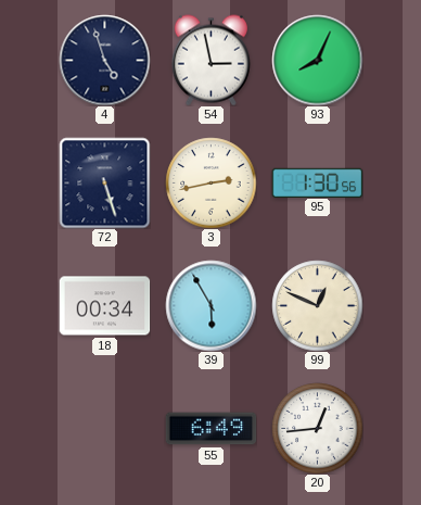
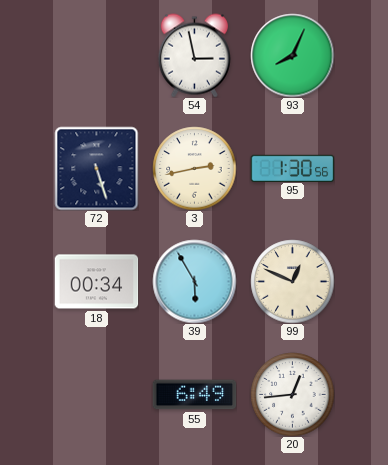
4: 4:57 -> none (104, 60)
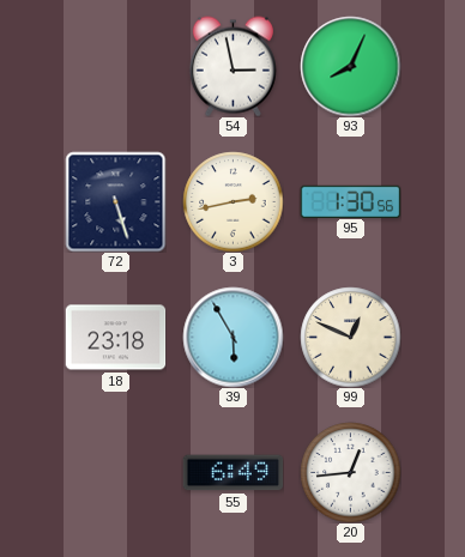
18: 00:34 -> 23:18 (115, 338)
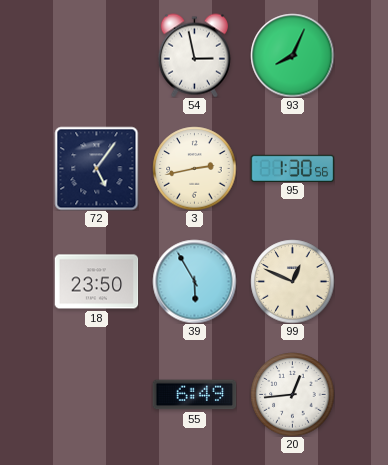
72: 5:27 -> 5:06 (96, 168)
18: 23:18 -> 23:50 (96, 282)
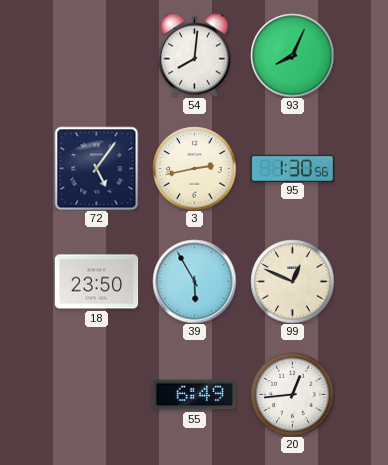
54: 2:58 -> 8:01 (194, 55)
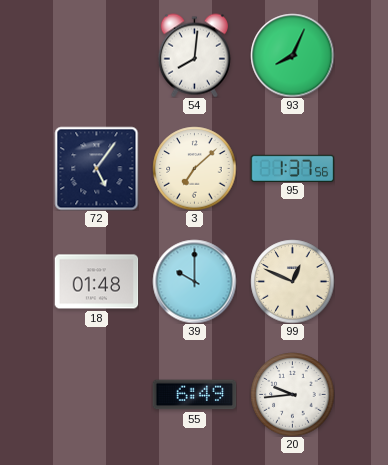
3: 2:43 -> 7:08 (194, 168)
95: 1:30 -> 1:37 (292, 168)
18: 23:50 -> 01:48 (96, 282)
39: 5:55 -> 10:00 (194, 281)
20: 12:44 -> 9:44 (292, 394)
